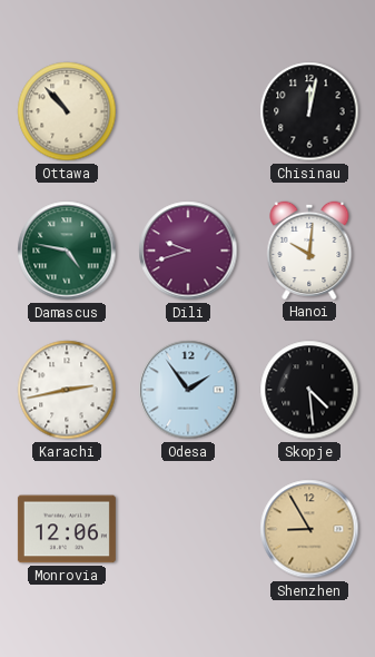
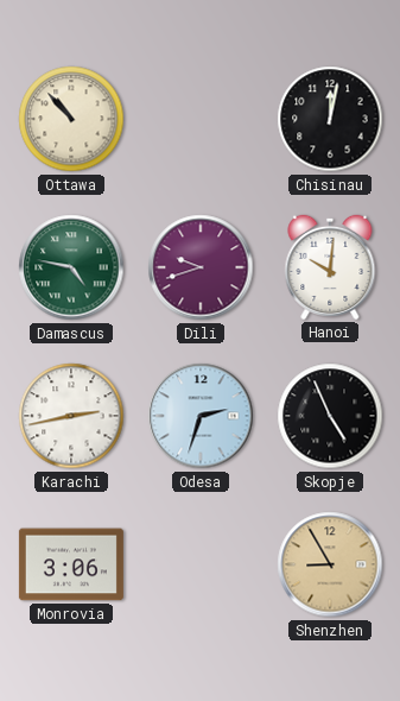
Odesa: 1:54 -> 2:33 (201, 416)
Skopje: 4:29 -> 4:56 (330, 416)
Monrovia: 12:06 -> 3:06 (71, 564)
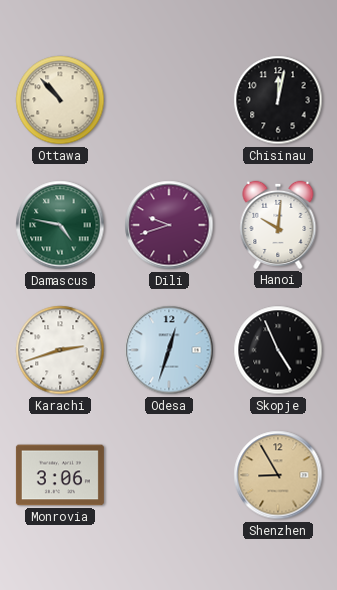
Karachi: 2:43 -> 2:42 (60, 350)
Odesa: 2:33 -> 12:33 (169, 350)
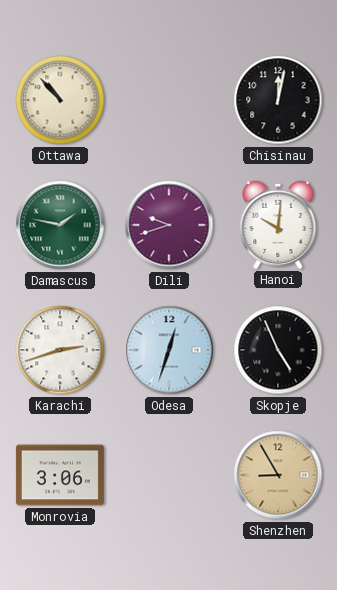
Damascus: 4:47 -> 1:47 (60, 225)
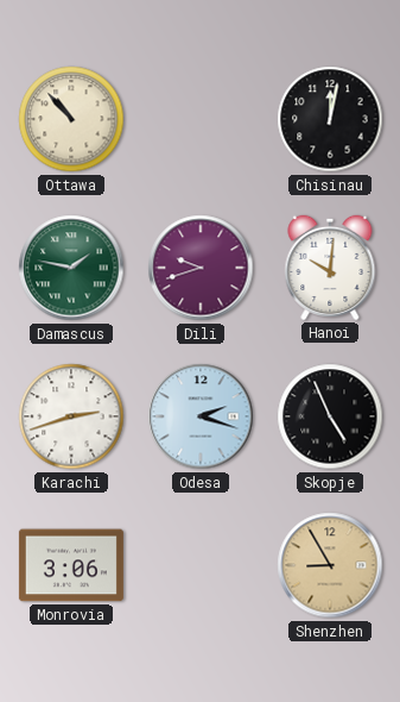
Odesa: 12:33 -> 2:18 (201, 416)
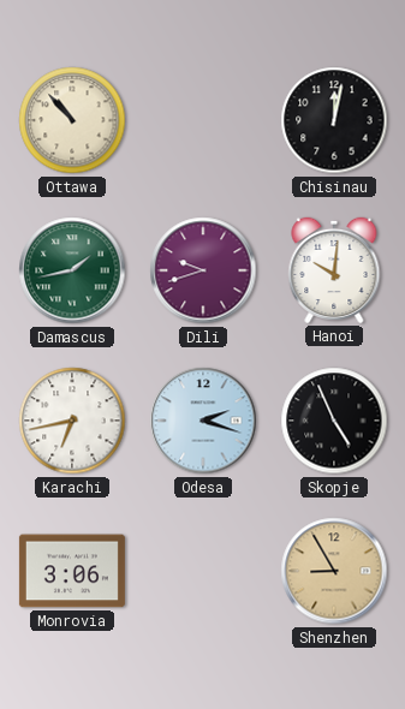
Damascus: 1:47 -> 1:43 (72, 270)
Karachi: 2:42 -> 6:43 (72, 421)
